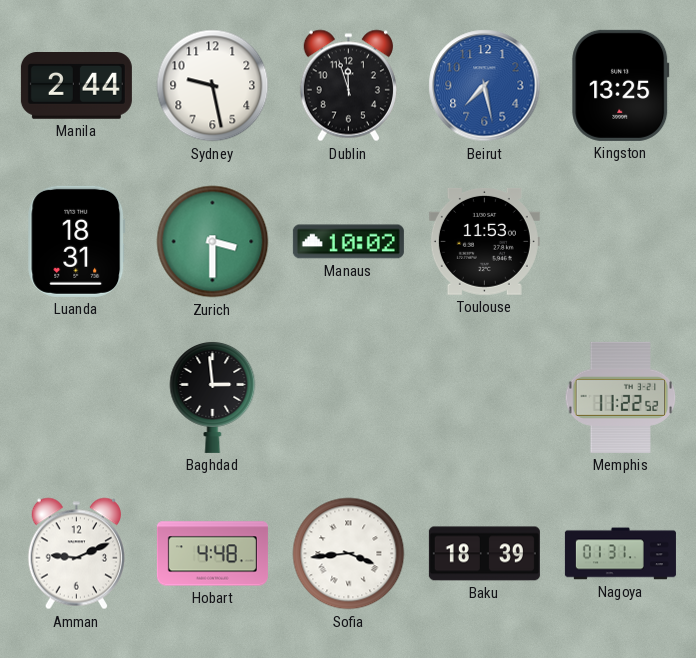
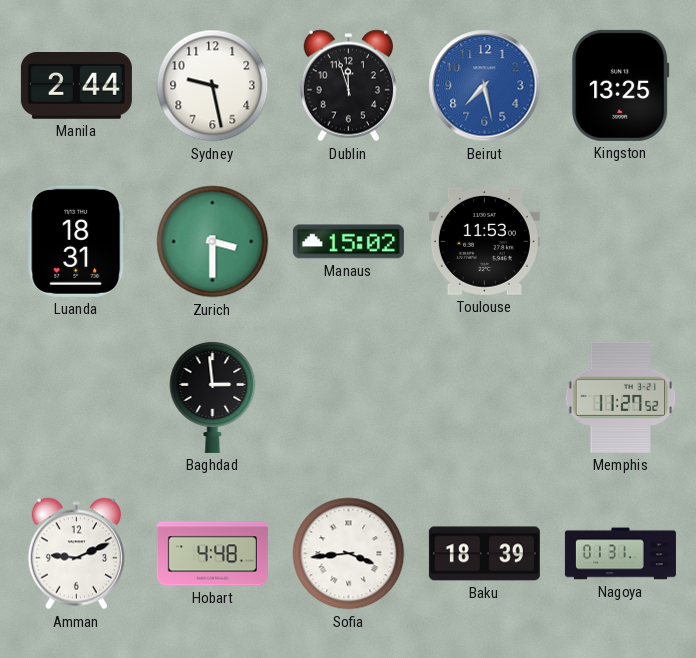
Manaus: 10:02 -> 15:02 (348, 242)
Memphis: 11:22 -> 11:27 (621, 397)
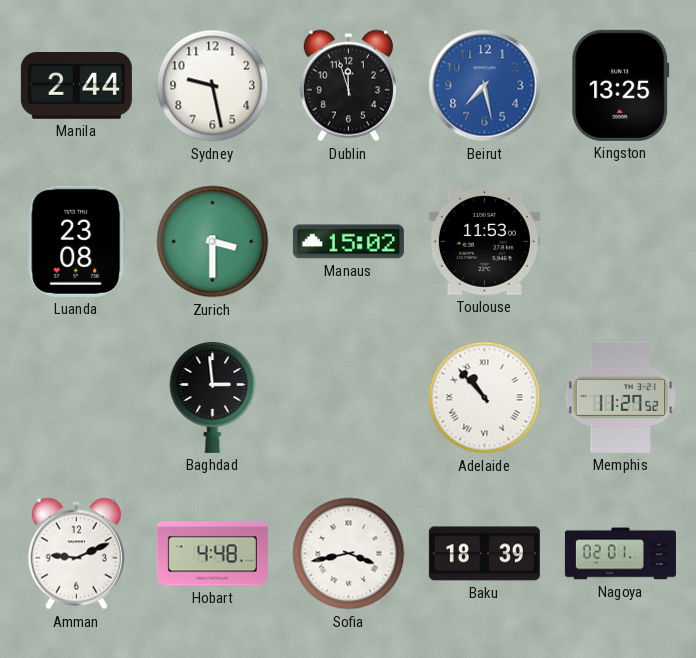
Luanda: 18:31 -> 23:08 (77, 241)
Adelaide: none -> 10:53 (485, 398)
Sofia: 3:44 -> 3:43 (349, 554)
Nagoya: 01:31 -> 02:01 (620, 554)
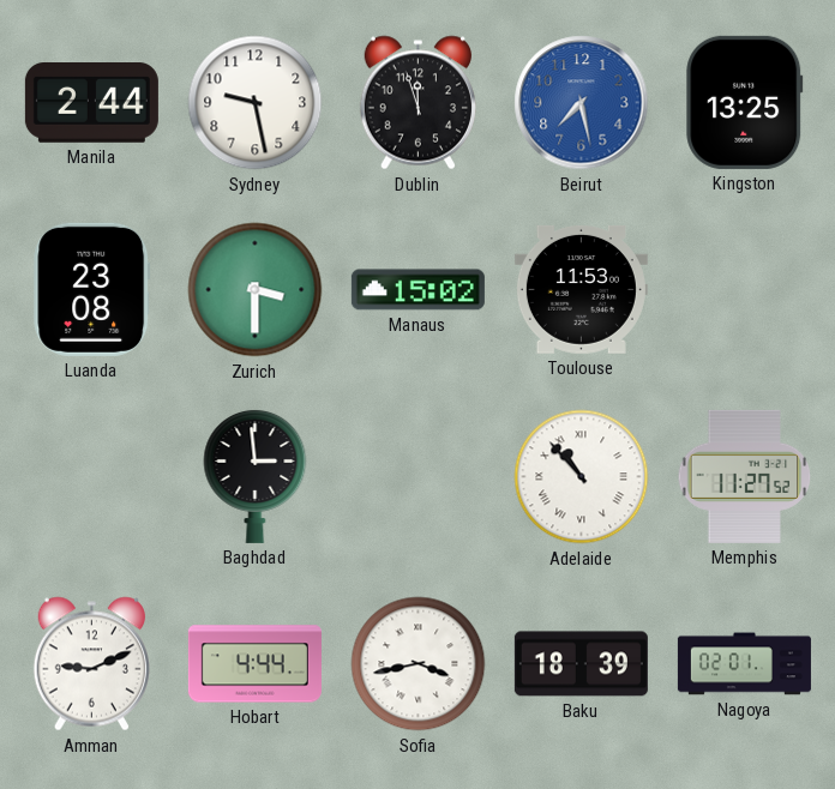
Hobart: 4:48 -> 4:44 (254, 664)
